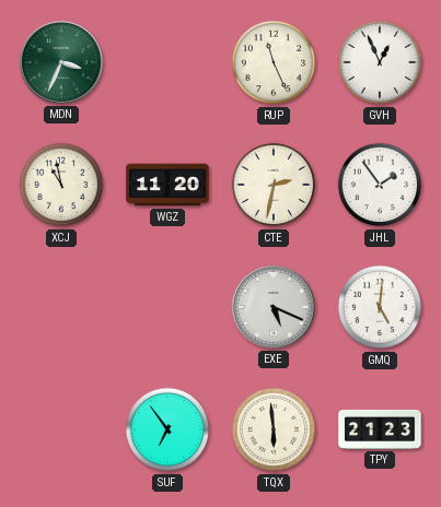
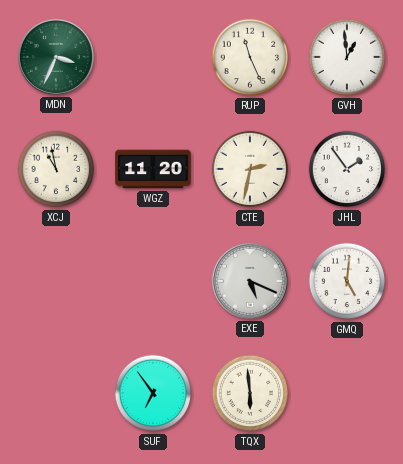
GVH: 12:56 -> 12:59 (347, 57)
TPY: 21:23 -> none (380, 429)
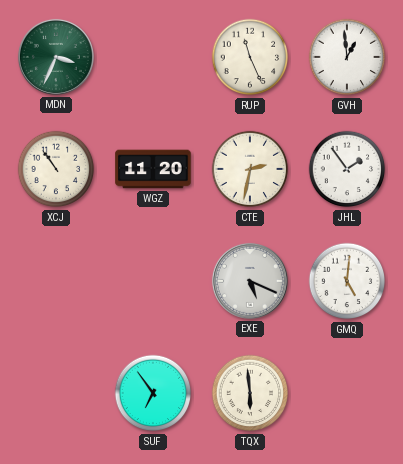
XCJ: 10:58 -> 10:54 (56, 169)
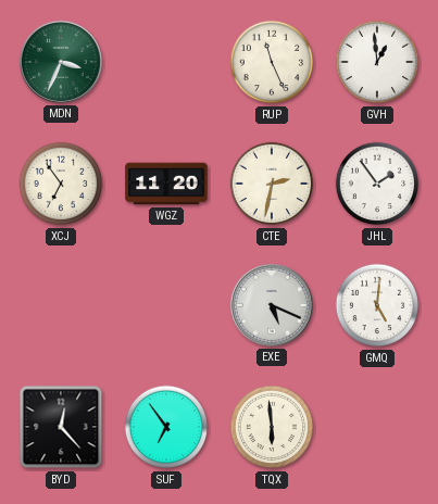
XCJ: 10:54 -> 6:54 (61, 184)
BYD: none -> 12:23 (61, 427)
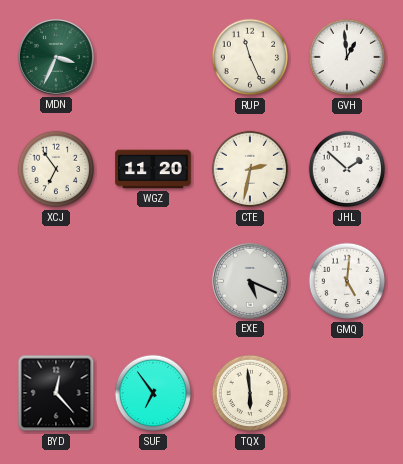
JHL: 1:54 -> 1:52 (347, 169)
